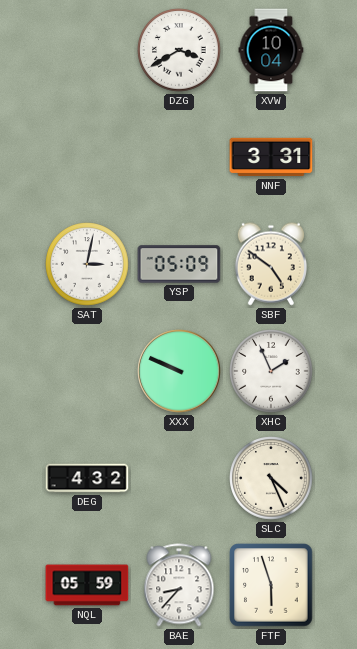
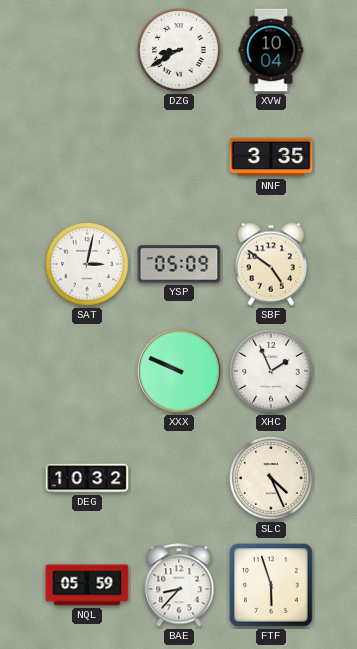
DZG: 3:40 -> 8:40 (179, 50)
NNF: 3:31 -> 3:35 (271, 157)
DEG: 4:32 -> 10:32 (87, 478)
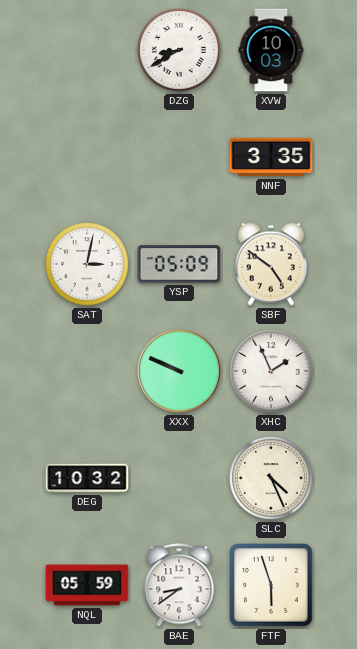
XVW: 10:04 -> 10:03 (271, 50)
BAE: 8:37 -> 8:39 (179, 585)
